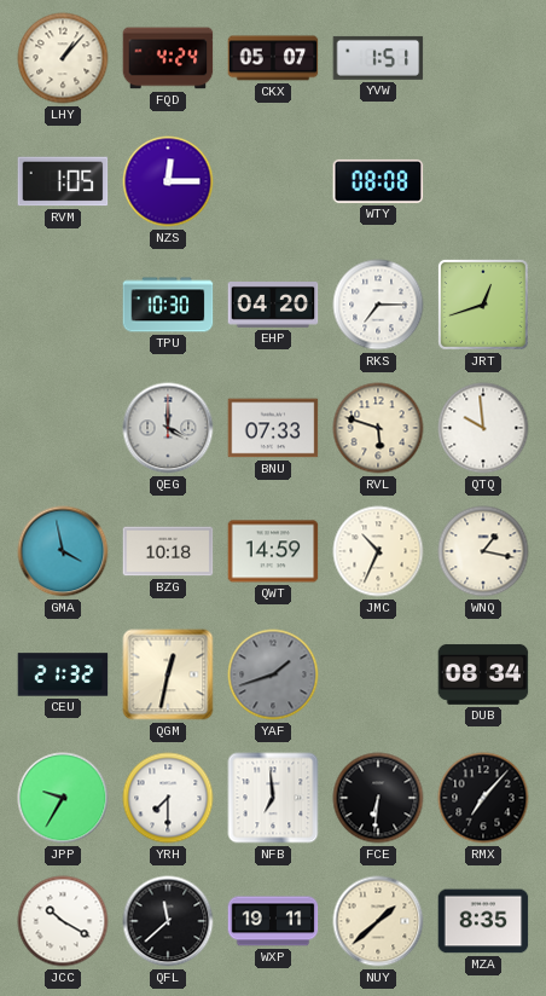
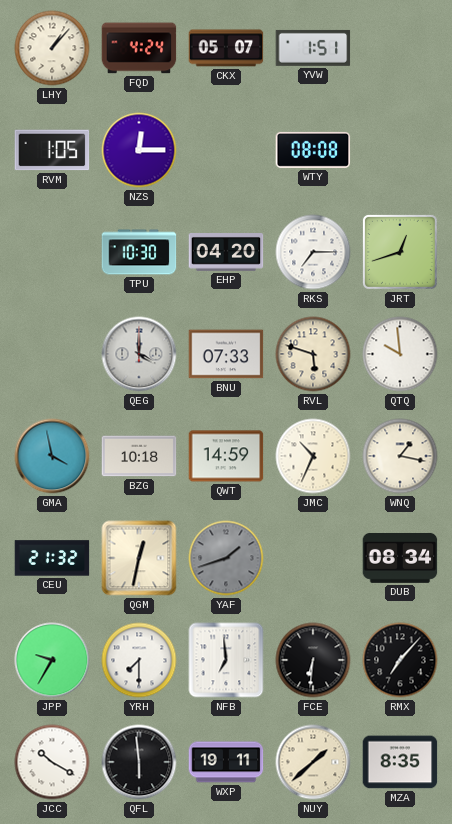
QFL: 11:38 -> 5:59 (139, 762)
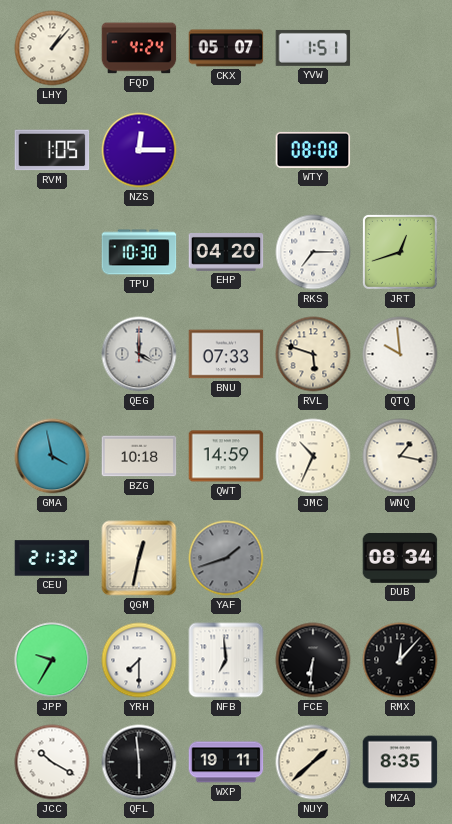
RMX: 7:07 -> 12:07 (400, 660)
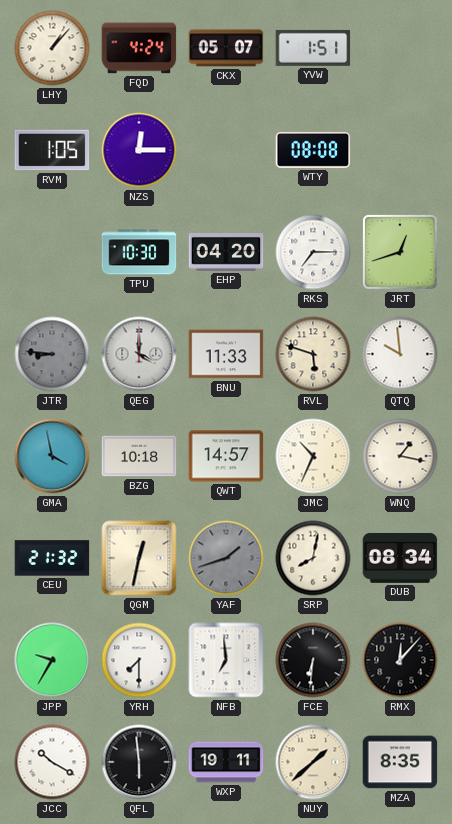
JTR: none -> 8:46 (52, 354)
BNU: 07:33 -> 11:33 (226, 354)
QWT: 14:59 -> 14:57 (226, 456)
SRP: none -> 8:02 (313, 558)
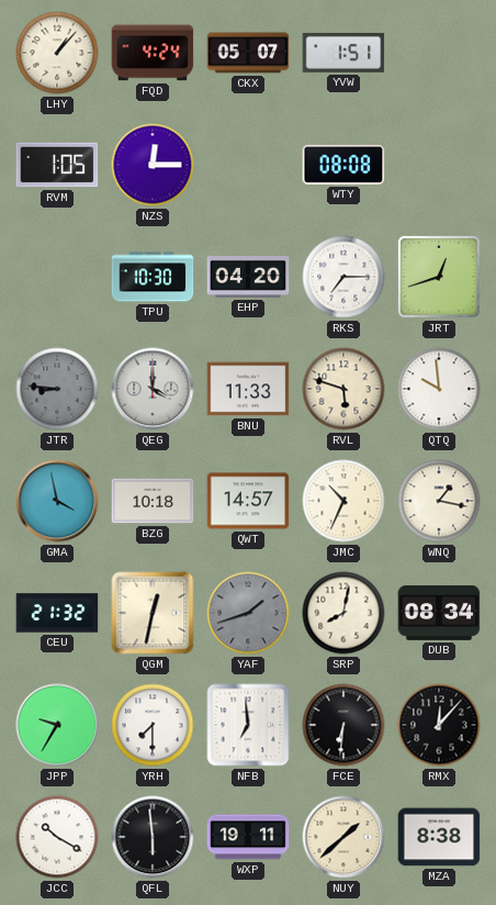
MZA: 8:35 -> 8:38 (439, 837)
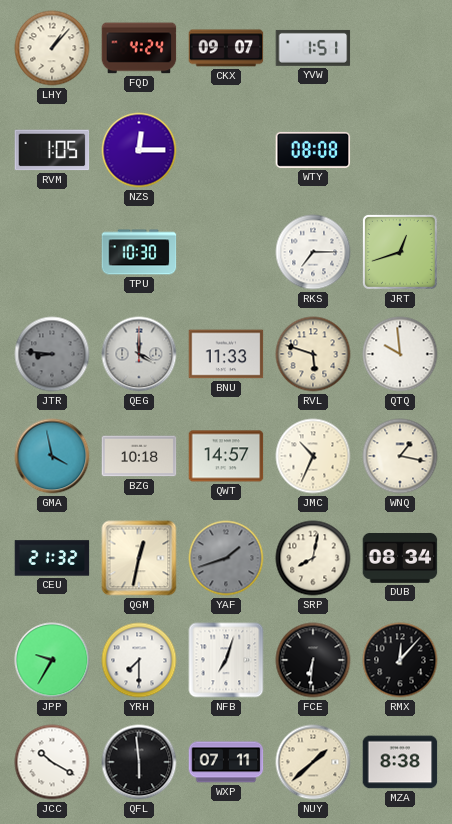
CKX: 05:07 -> 09:07 (226, 48)
EHP: 04:20 -> none (248, 278)
NFB: 6:59 -> 7:03 (226, 660)
WXP: 19:11 -> 07:11 (226, 762)
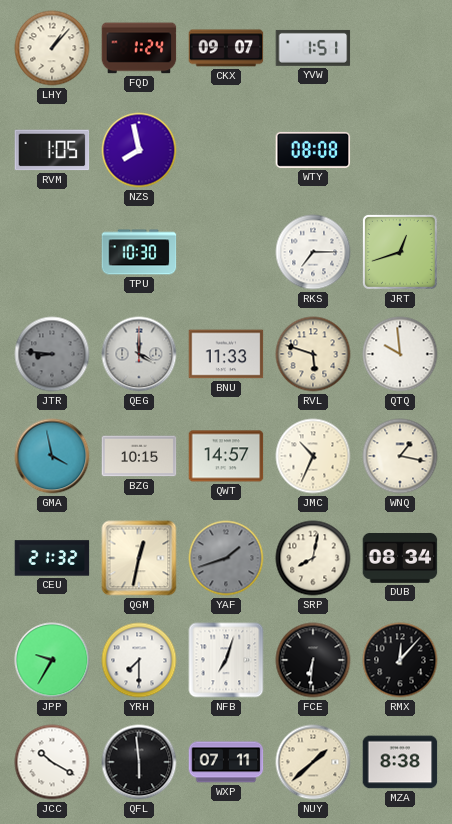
FQD: 4:24 -> 1:24 (139, 48)
NZS: 12:15 -> 7:58 (139, 150)
BZG: 10:18 -> 10:15 (139, 456)
